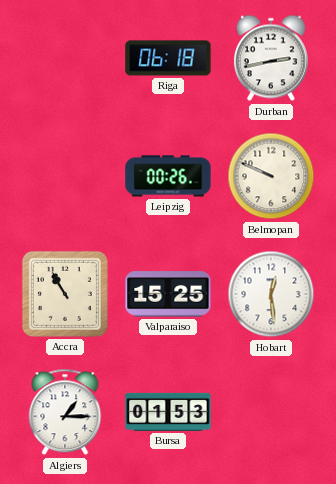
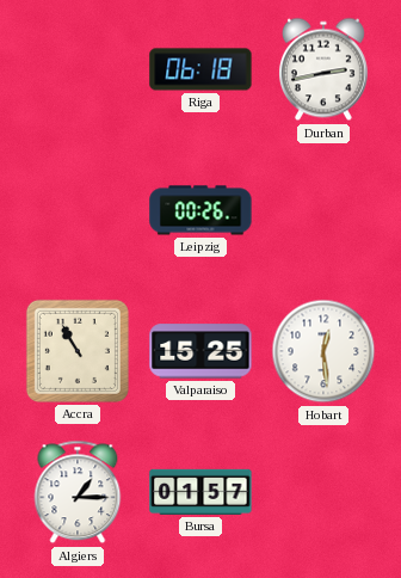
Belmopan: 9:49 -> none (271, 176)
Bursa: 01:53 -> 01:57 (200, 492)
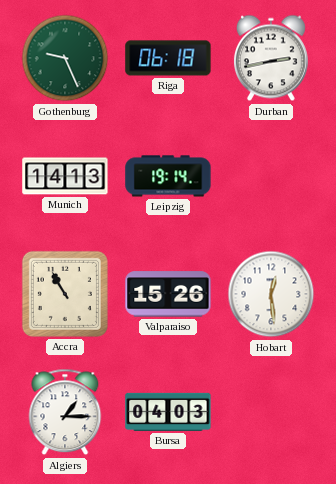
Gothenburg: none -> 9:26 (65, 58)
Munich: none -> 14:13 (65, 176)
Leipzig: 00:26 -> 19:14 (168, 176)
Valparaiso: 15:25 -> 15:26 (168, 294)
Bursa: 01:57 -> 04:03 (168, 412)
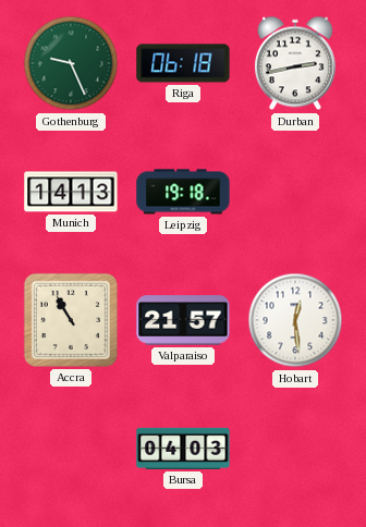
Leipzig: 19:14 -> 19:18 (183, 192)
Valparaiso: 15:26 -> 21:57 (183, 320)
Algiers: 1:15 -> none (65, 412)
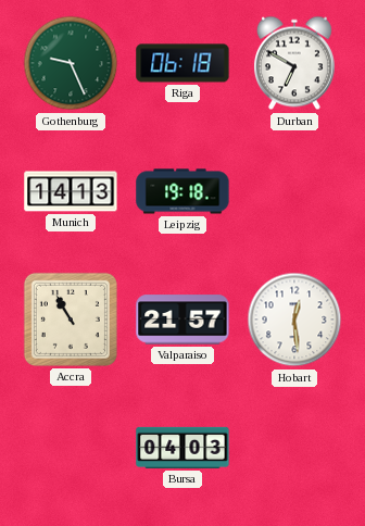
Durban: 2:43 -> 6:50 (294, 63)
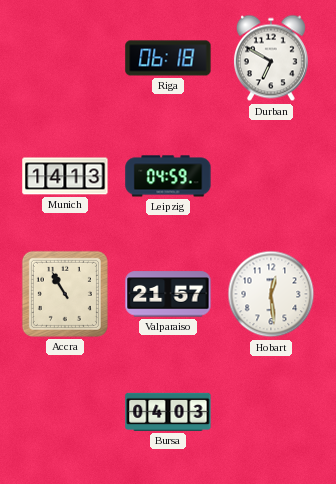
Gothenburg: 9:26 -> none (71, 63)
Leipzig: 19:18 -> 04:59 (168, 176)
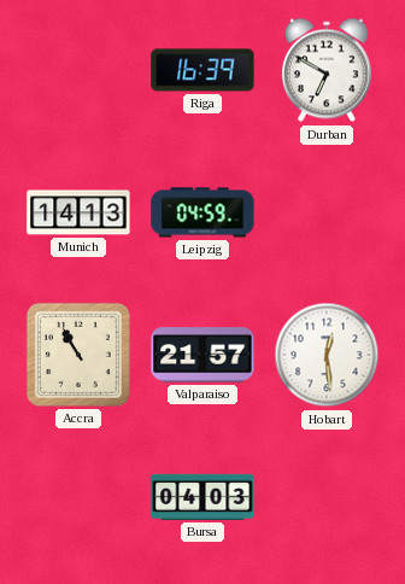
Riga: 06:18 -> 16:39 (202, 70)
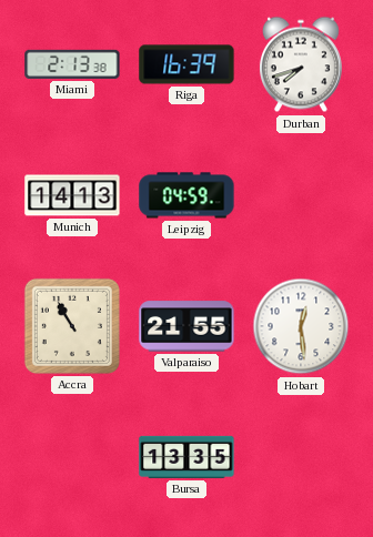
Miami: none -> 2:13 (72, 64)
Durban: 6:50 -> 7:42 (301, 64)
Valparaiso: 21:57 -> 21:55 (186, 326)
Bursa: 04:03 -> 13:35 (186, 457)
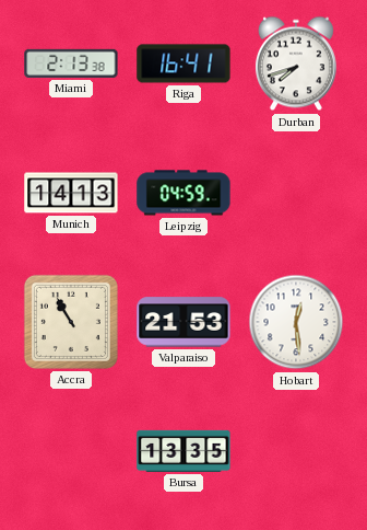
Riga: 16:39 -> 16:41 (183, 64)
Valparaiso: 21:55 -> 21:53 (183, 322)
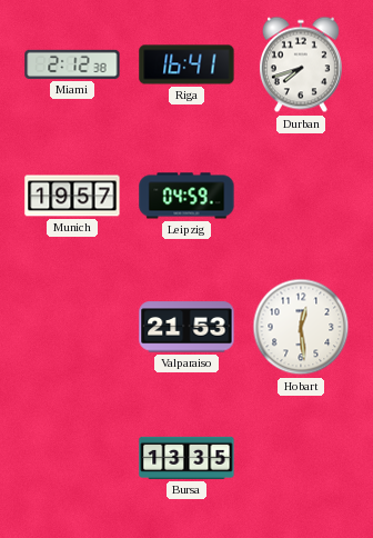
Miami: 2:13 -> 2:12 (72, 64)
Munich: 14:13 -> 19:57 (72, 196)
Accra: 10:55 -> none (71, 322)
